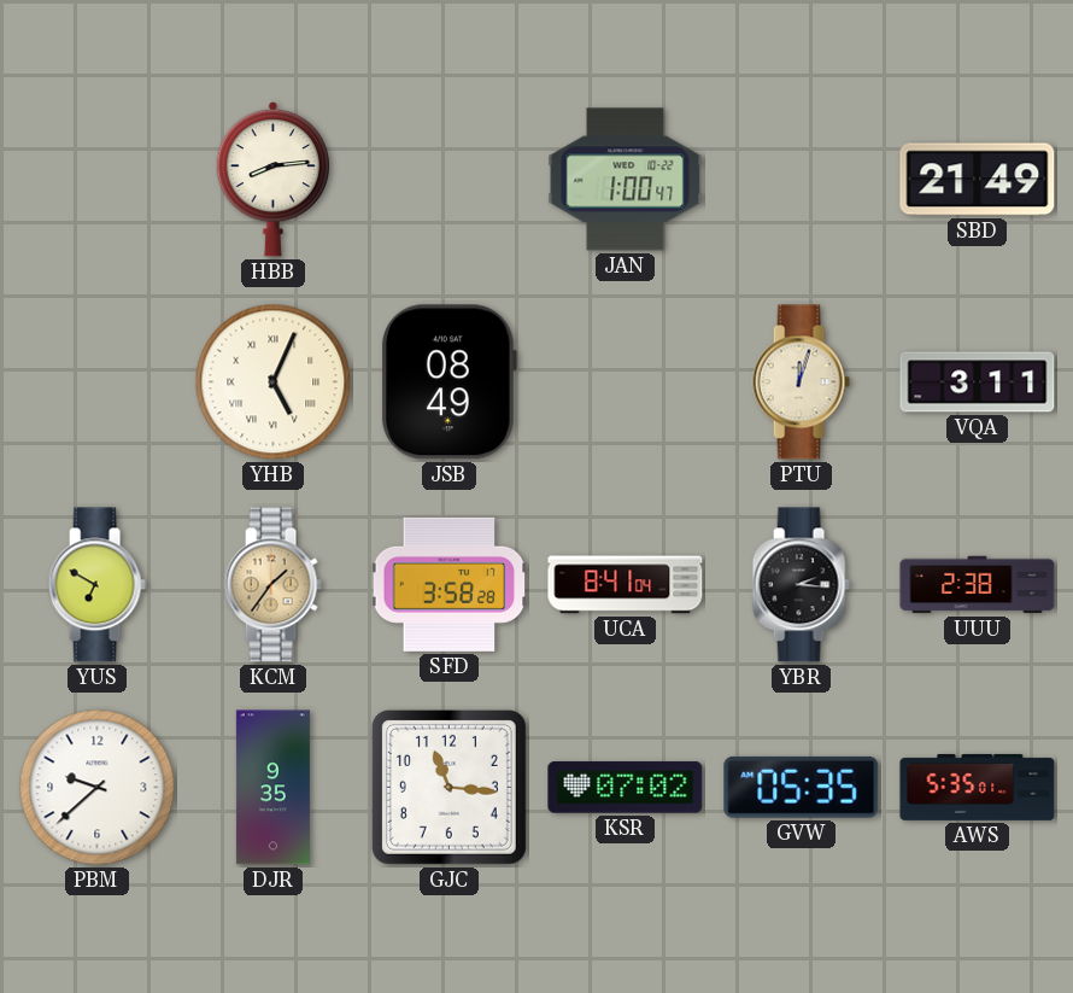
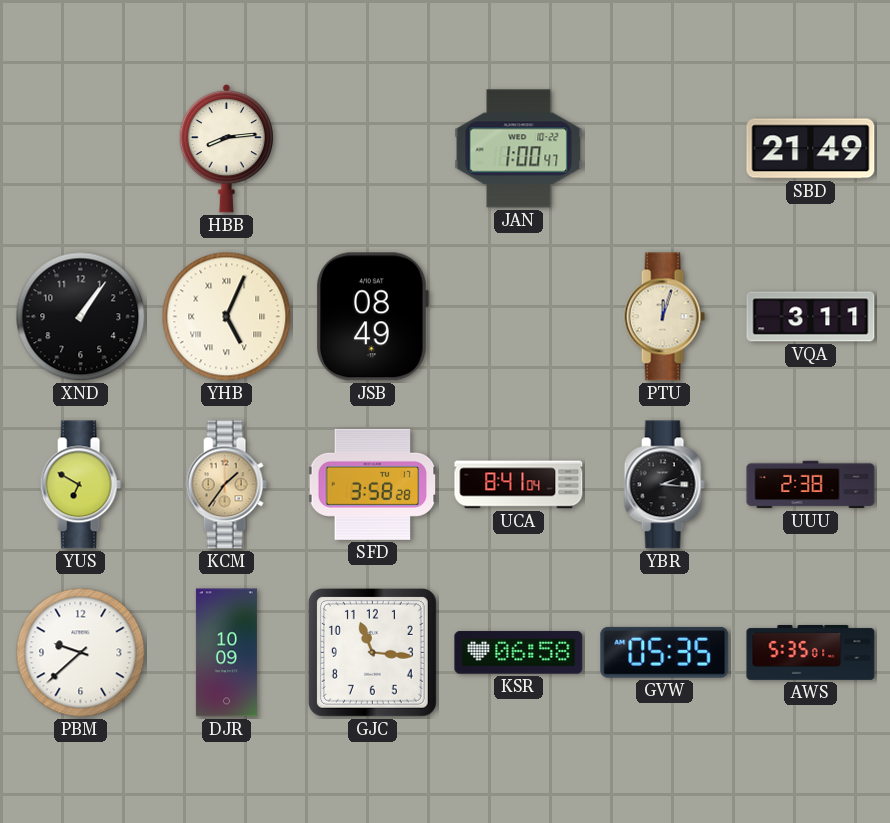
XND: none -> 1:06 (81, 317)
DJR: 9:35 -> 10:09 (226, 653)
KSR: 07:02 -> 06:58 (519, 653)
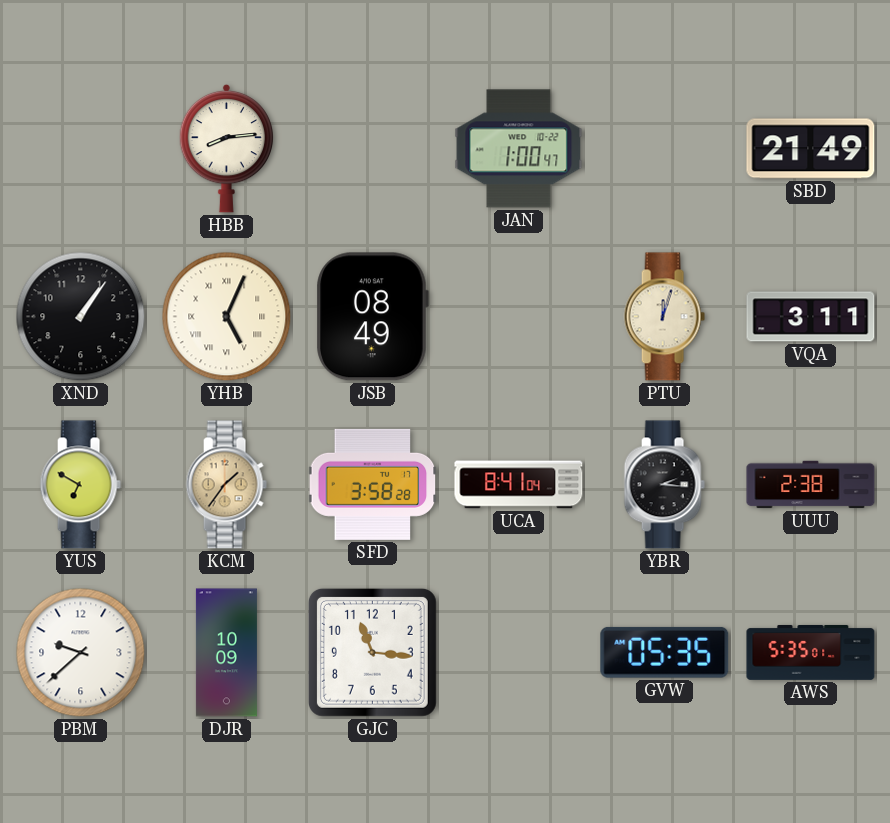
KSR: 06:58 -> none (519, 653)
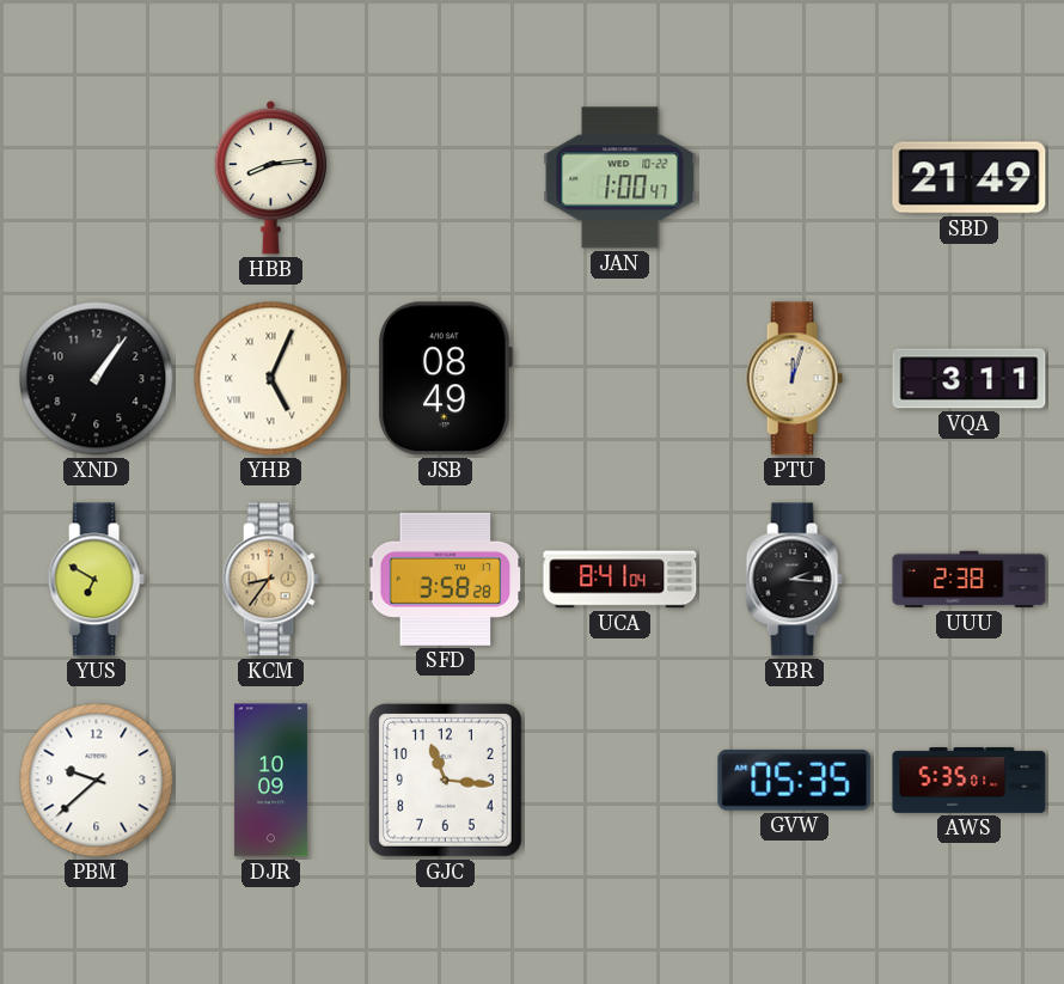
KCM: 1:36 -> 8:36 (270, 580)
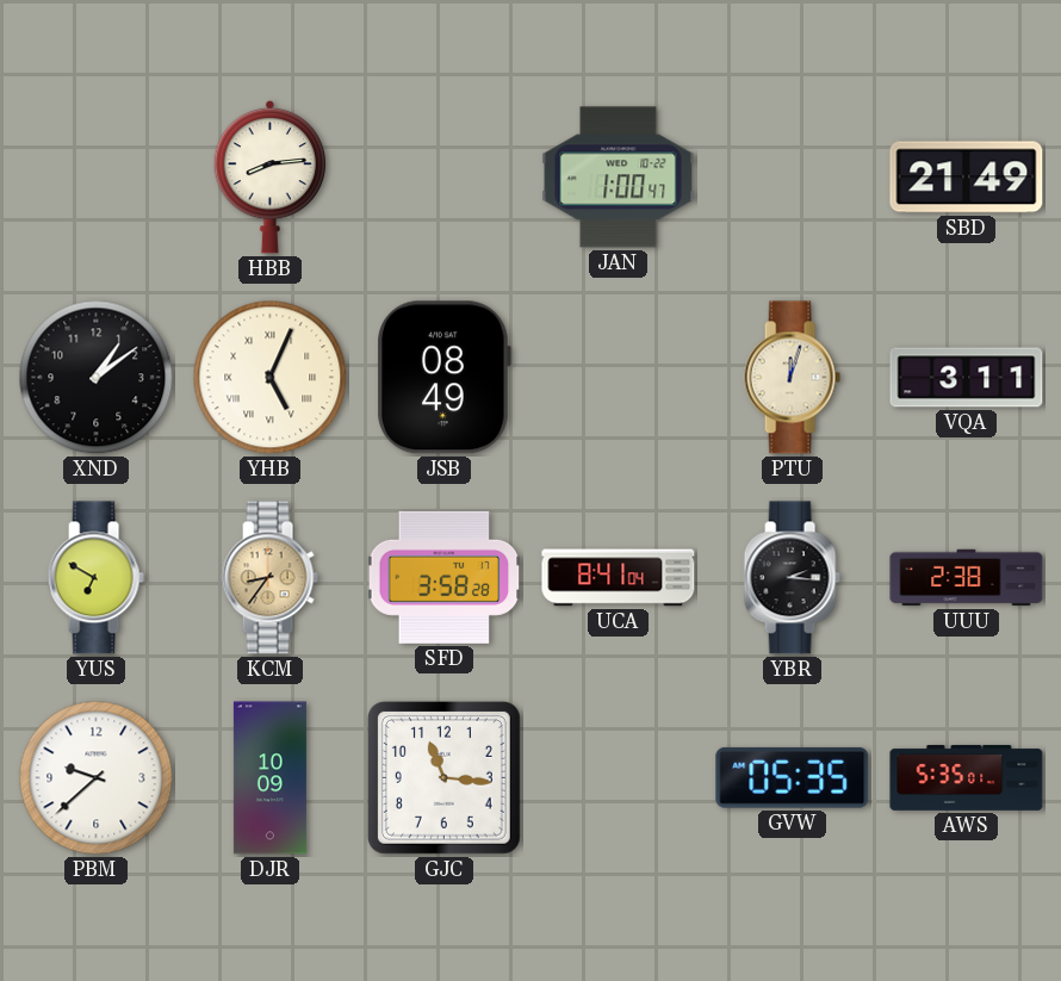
XND: 1:06 -> 1:09 (97, 378)
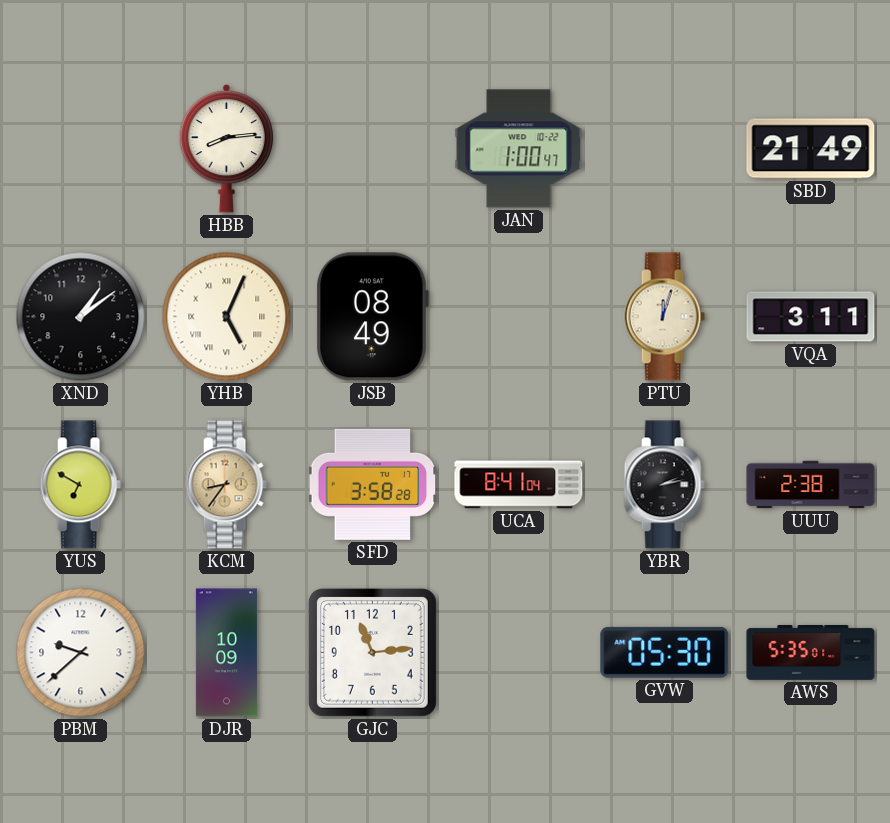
YBR: 2:16 -> 2:13 (664, 485)
GJC: 11:16 -> 11:14 (372, 652)
GVW: 05:35 -> 05:30 (665, 652)
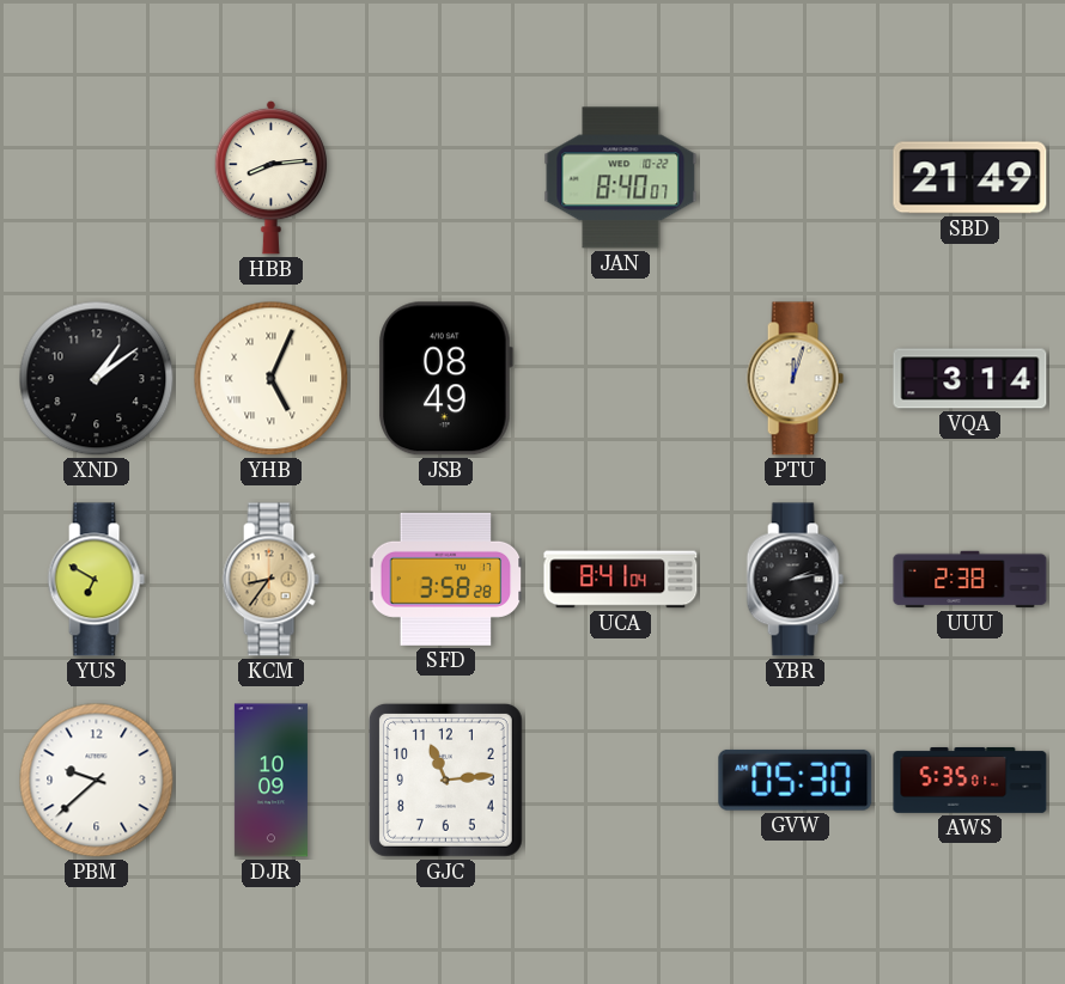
JAN: 1:00 -> 8:40 (621, 178)
VQA: 3:11 -> 3:14 (970, 379)
